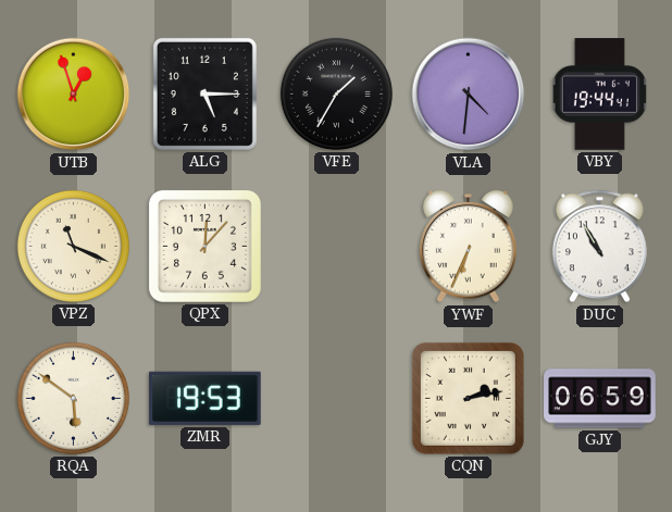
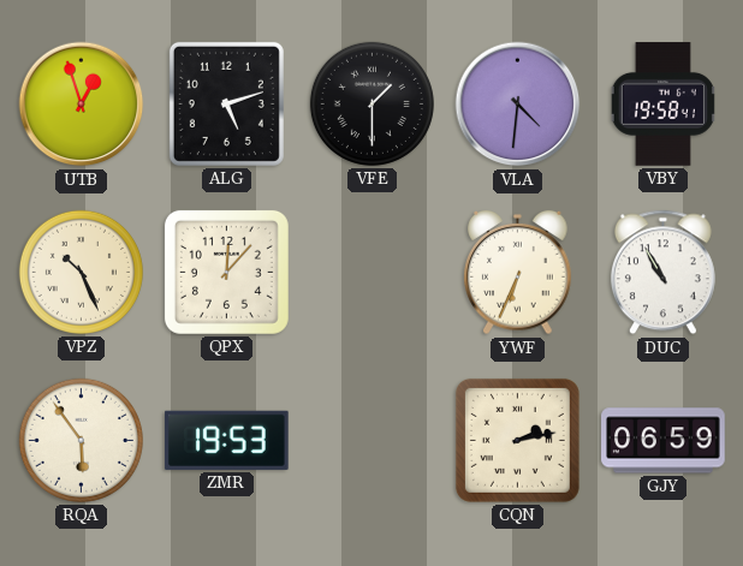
ALG: 5:15 -> 5:12 (226, 103)
VFE: 1:35 -> 1:30 (371, 103)
VBY: 19:44 -> 19:58 (662, 105)
VPZ: 11:19 -> 10:26 (81, 272)
RQA: 5:51 -> 5:54 (81, 440)
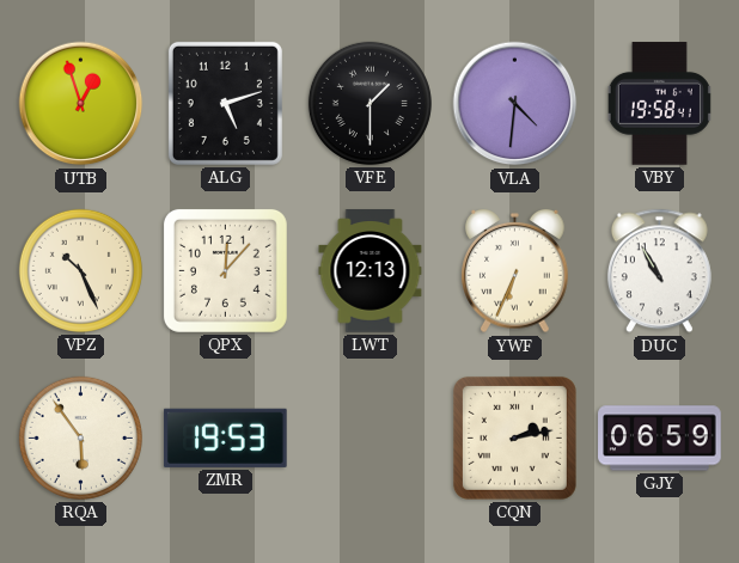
LWT: none -> 12:13 (371, 271)
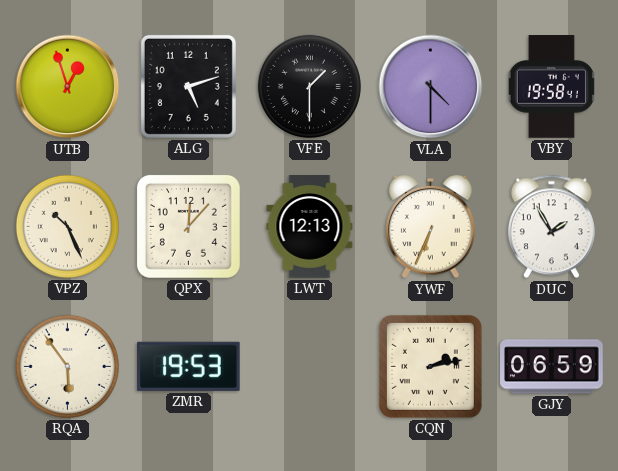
VLA: 4:31 -> 4:30 (431, 87)
DUC: 10:55 -> 1:55 (551, 227)
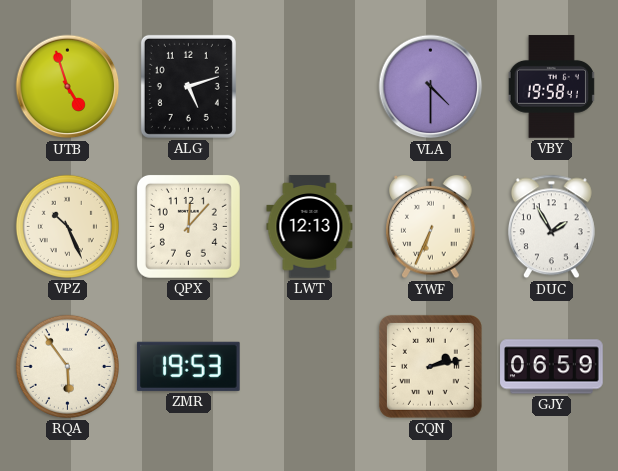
UTB: 12:57 -> 4:57 (68, 87)
VFE: 1:30 -> none (309, 86)
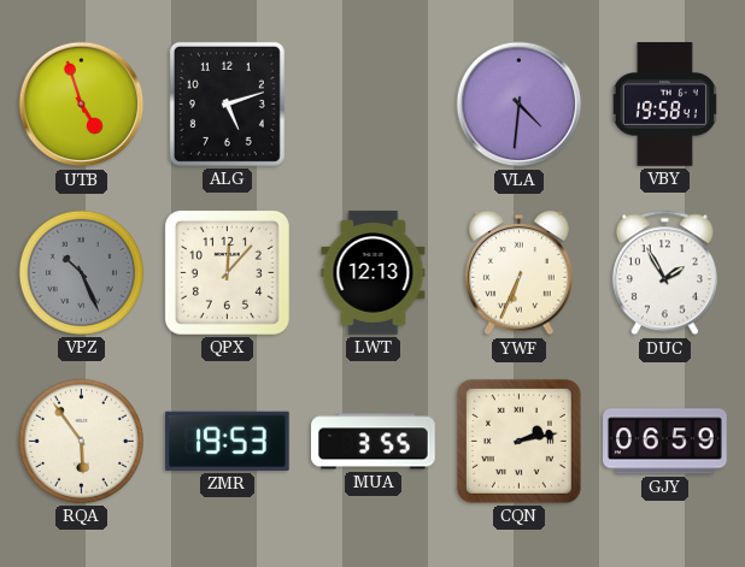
VLA: 4:30 -> 4:31 (520, 105)
VPZ dial: cream -> grey (81, 272)
MUA: none -> 3:55 (374, 442)
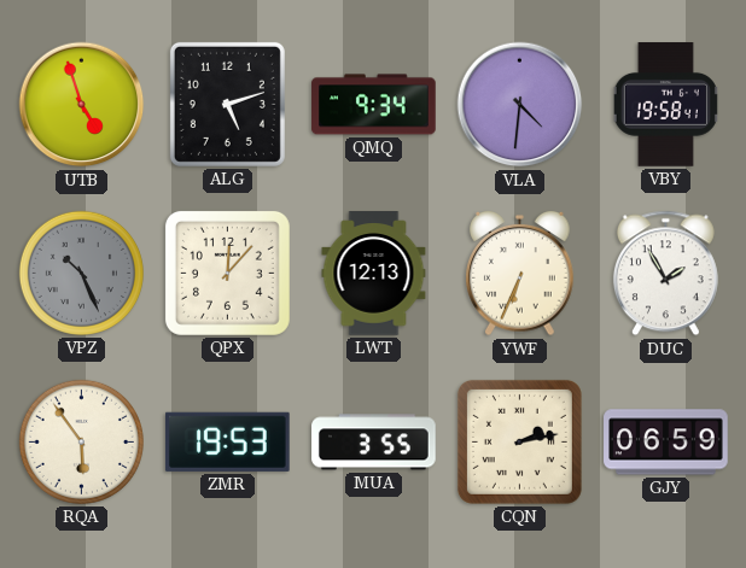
QMQ: none -> 9:34 (374, 105)
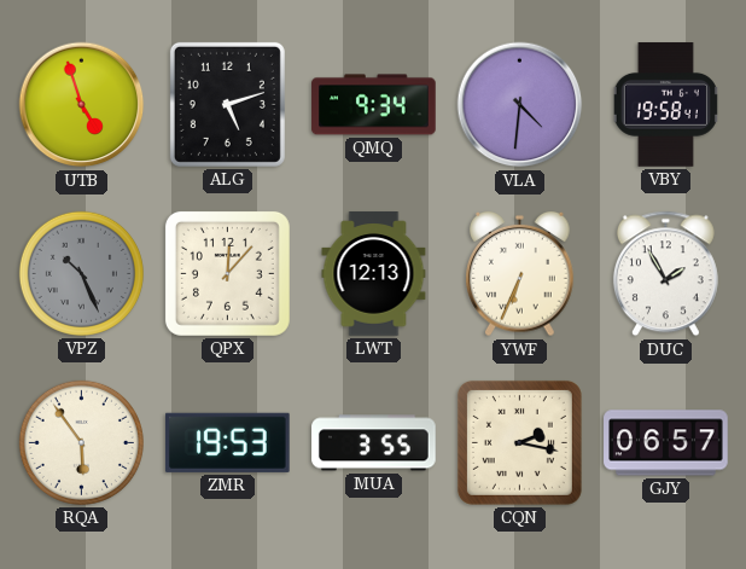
CQN: 2:13 -> 2:17 (519, 442)
GJY: 06:59 -> 06:57 (666, 443)
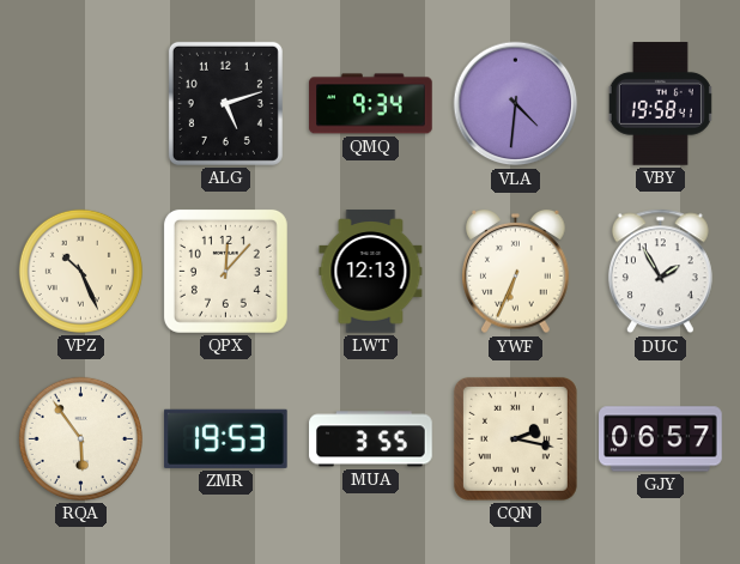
UTB: 4:57 -> none (82, 105)
VPZ dial: grey -> cream (80, 271)
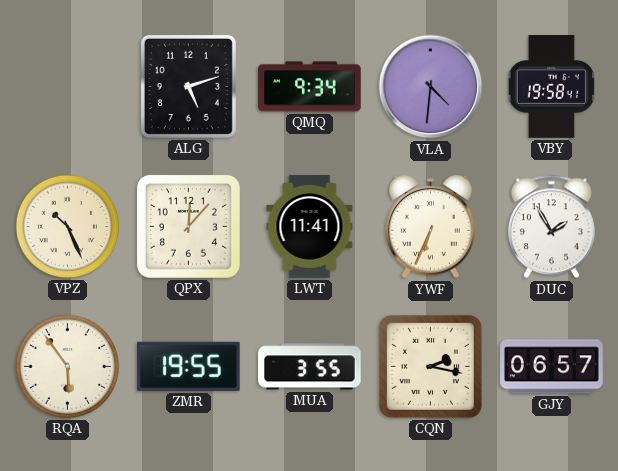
LWT: 12:13 -> 11:41 (310, 227)
ZMR: 19:53 -> 19:55 (188, 366)
